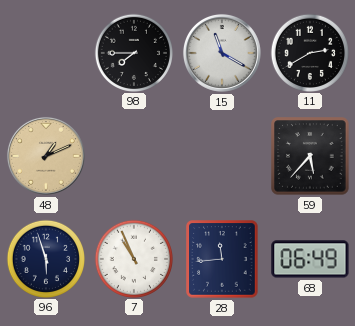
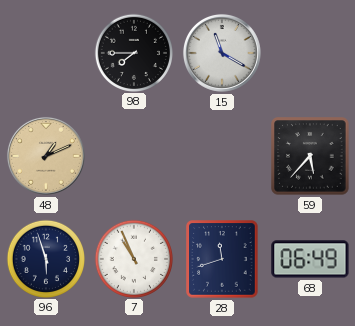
11: 2:40 -> none (309, 52)
28: 11:44 -> 11:42 (222, 259)
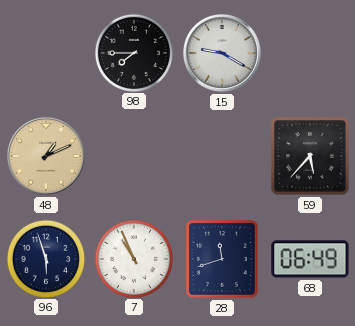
15: 11:20 -> 9:20 (222, 53)
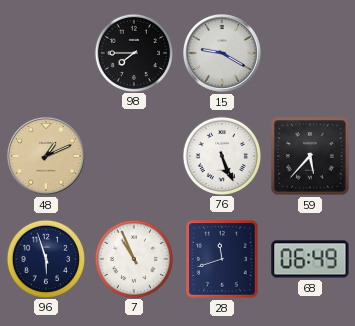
76: none -> 5:26 (221, 155)
